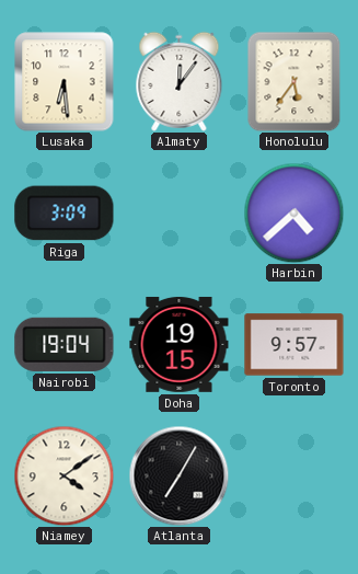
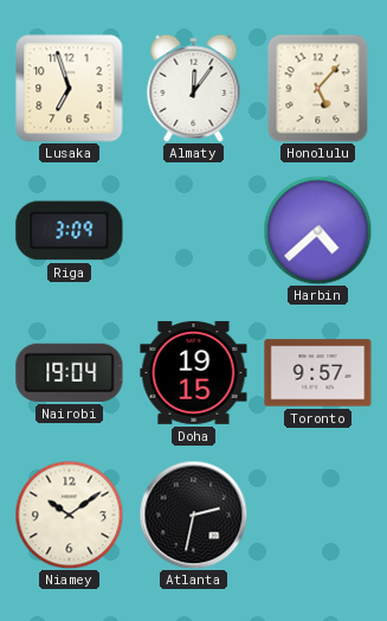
Lusaka: 6:29 -> 6:57 (70, 89)
Honolulu: 5:36 -> 5:07 (318, 88)
Niamey: 4:09 -> 10:09 (69, 514)
Atlanta: 7:05 -> 2:32 (193, 514)
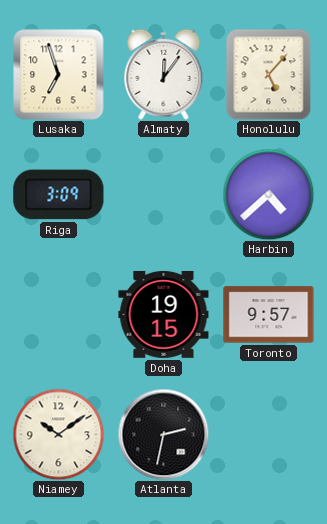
Nairobi: 19:04 -> none (70, 372)
